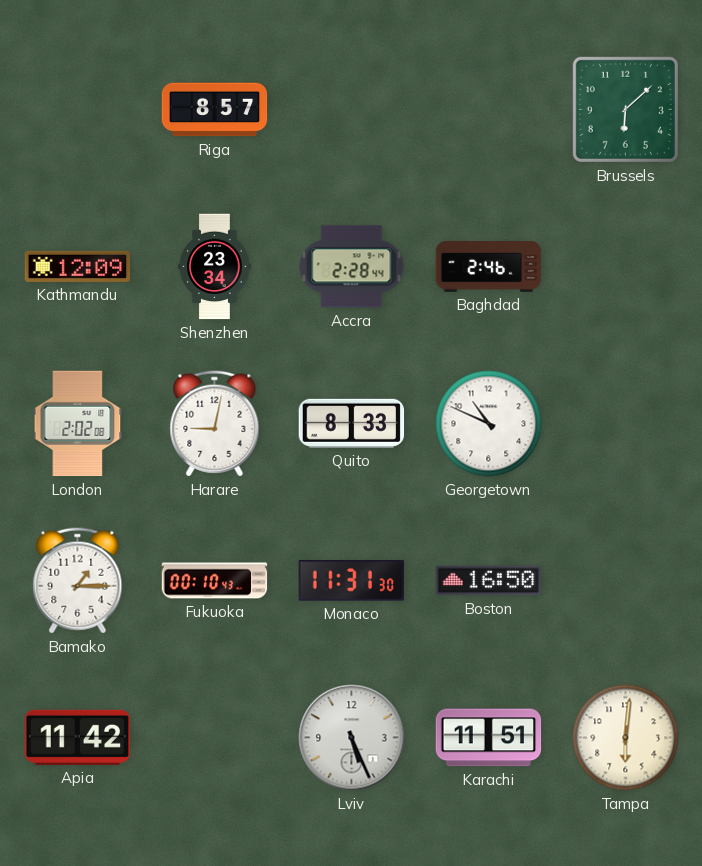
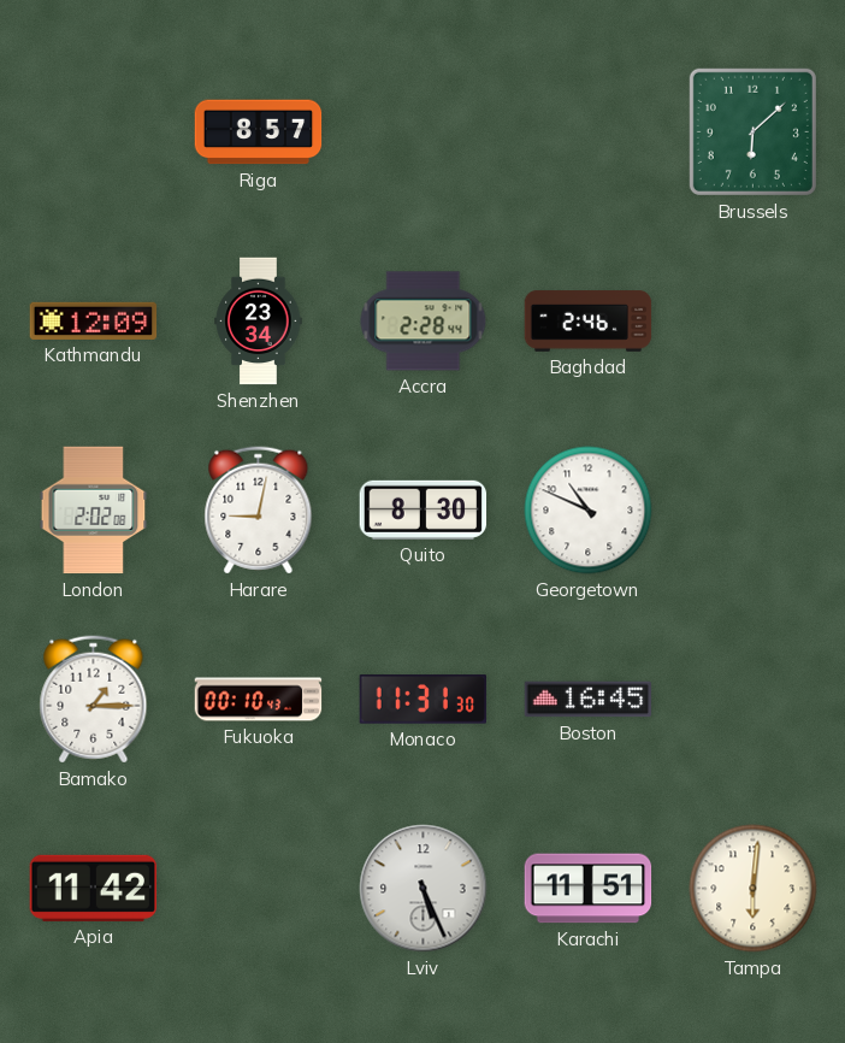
Quito: 8:33 -> 8:30 (424, 509)
Boston: 16:50 -> 16:45 (589, 700)
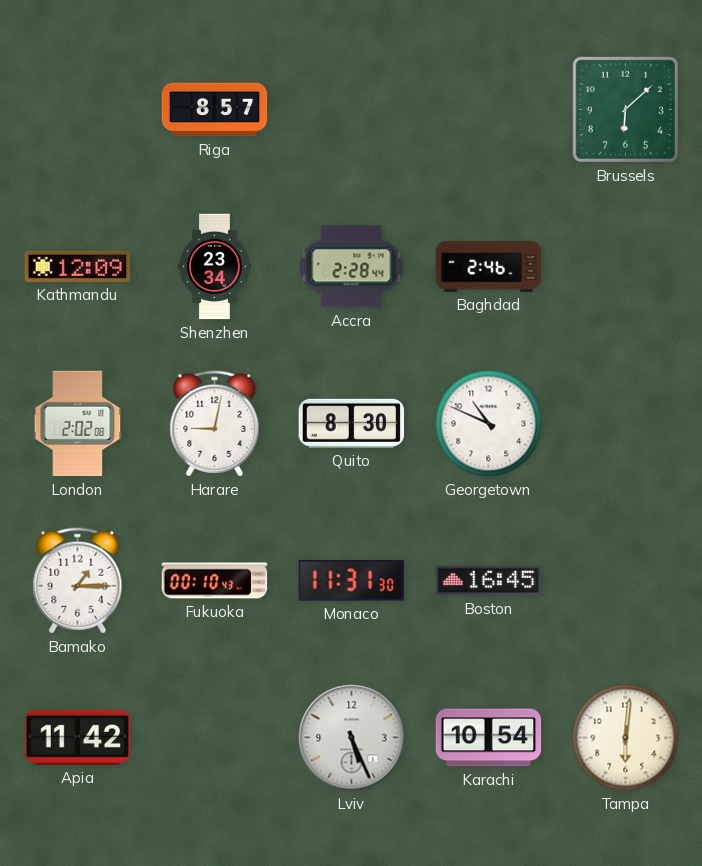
Karachi: 11:51 -> 10:54 (489, 738)
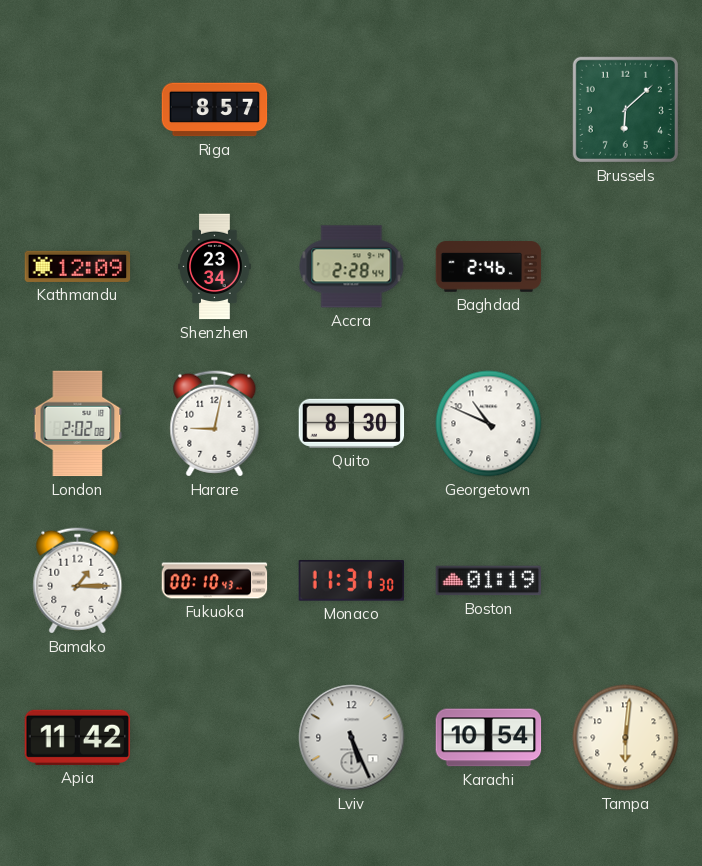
Boston: 16:45 -> 01:19 (489, 581)
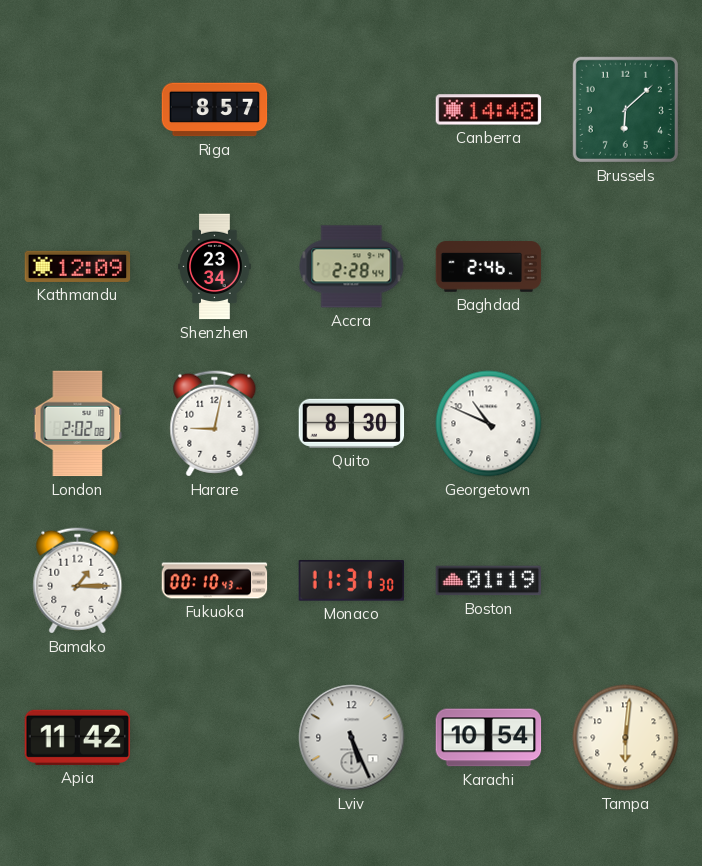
Canberra: none -> 14:48 (489, 110)
